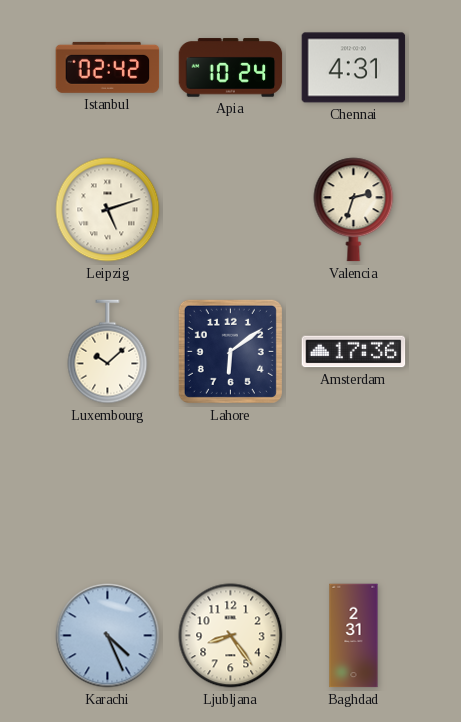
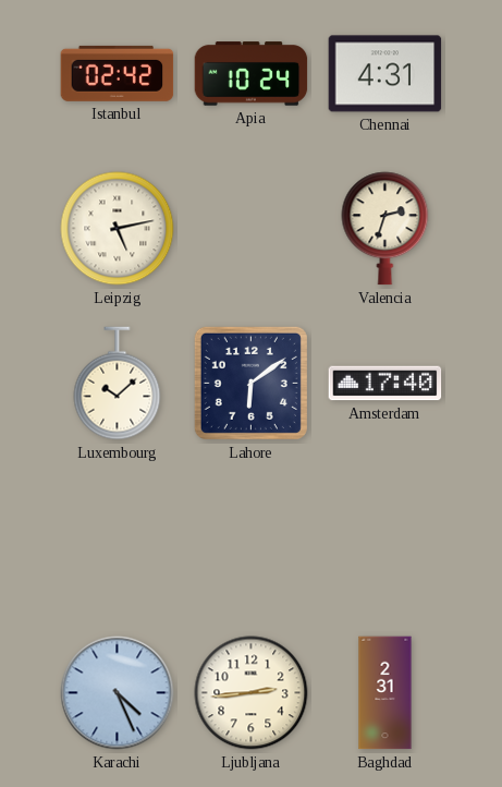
Leipzig: 5:12 -> 5:13 (118, 229)
Amsterdam: 17:36 -> 17:40 (385, 384)
Ljubljana: 8:24 -> 2:44 (252, 693)
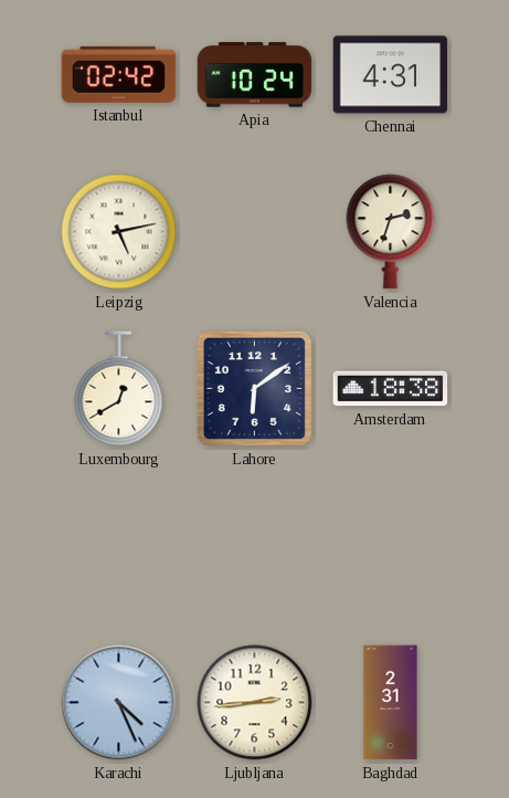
Luxembourg: 10:08 -> 12:40 (119, 389)
Amsterdam: 17:40 -> 18:38 (391, 389)
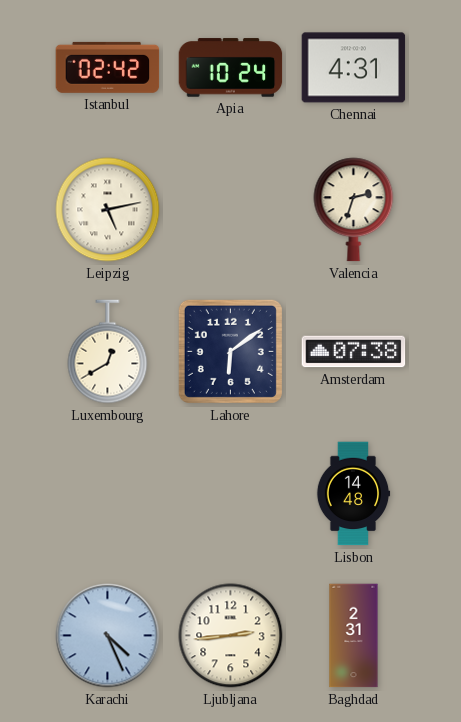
Amsterdam: 18:38 -> 07:38 (354, 352)
Lisbon: none -> 14:48 (353, 494)
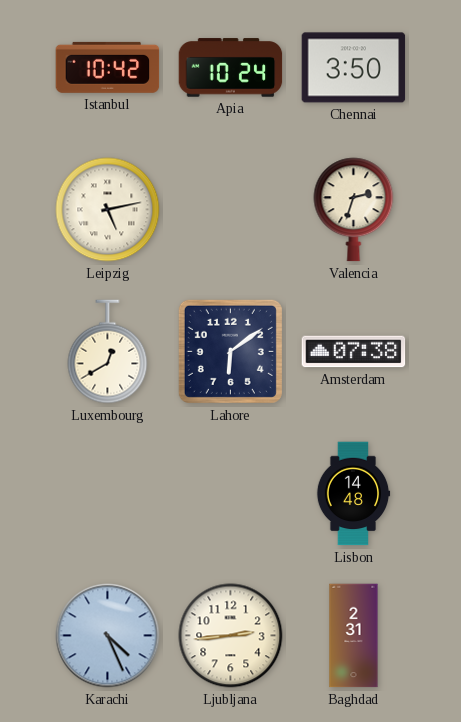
Istanbul: 02:42 -> 10:42 (108, 67)
Chennai: 4:31 -> 3:50 (354, 68)
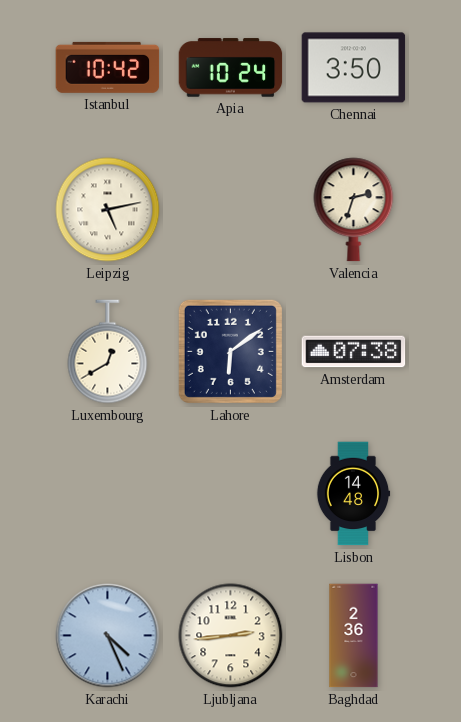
Baghdad: 2:31 -> 2:36 (354, 636)
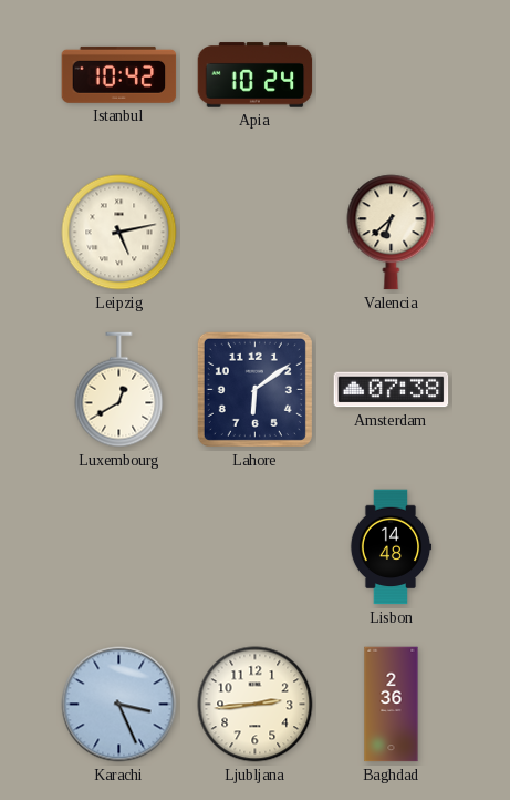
Chennai: 3:50 -> none (354, 68)
Valencia: 2:33 -> 6:38 (392, 233)
Karachi: 4:26 -> 3:26 (119, 705)
